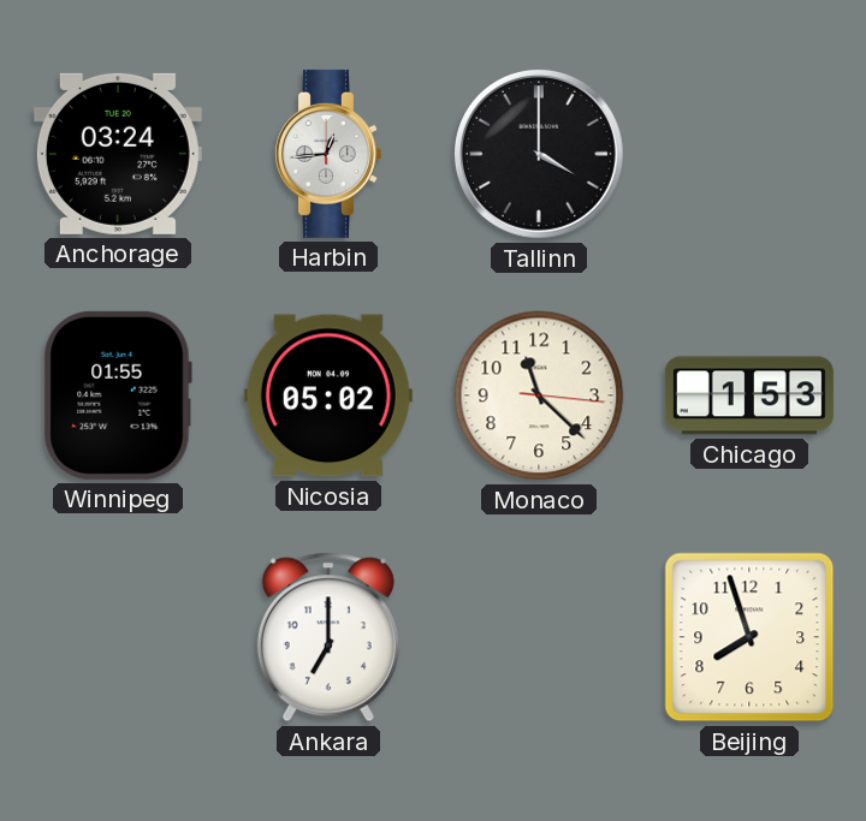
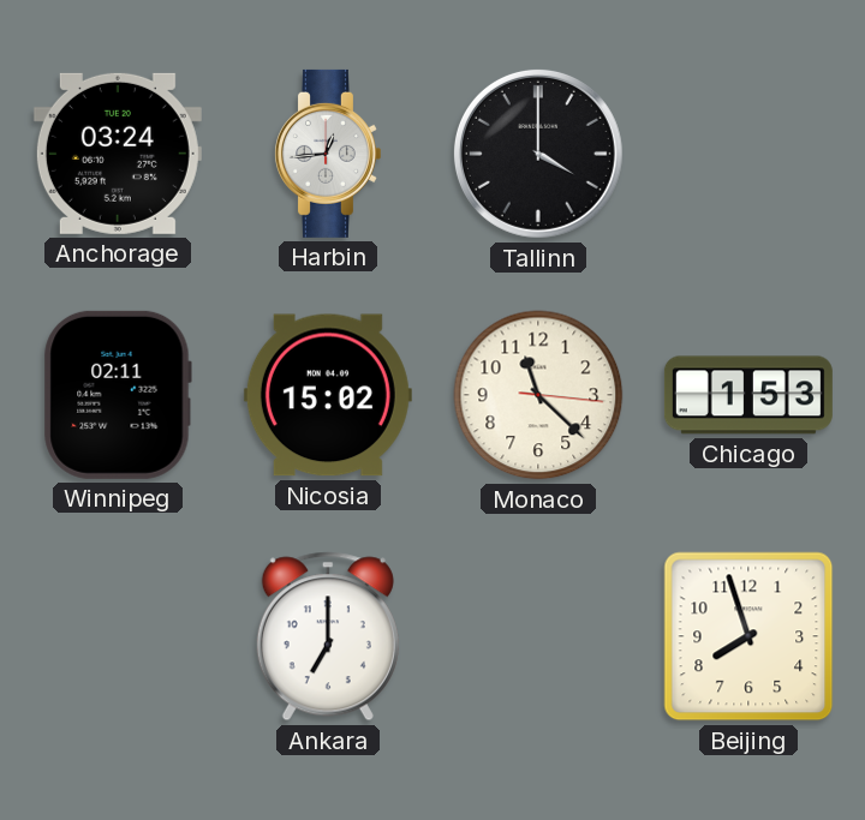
Winnipeg: 01:55 -> 02:11 (118, 395)
Nicosia: 05:02 -> 15:02 (328, 395)
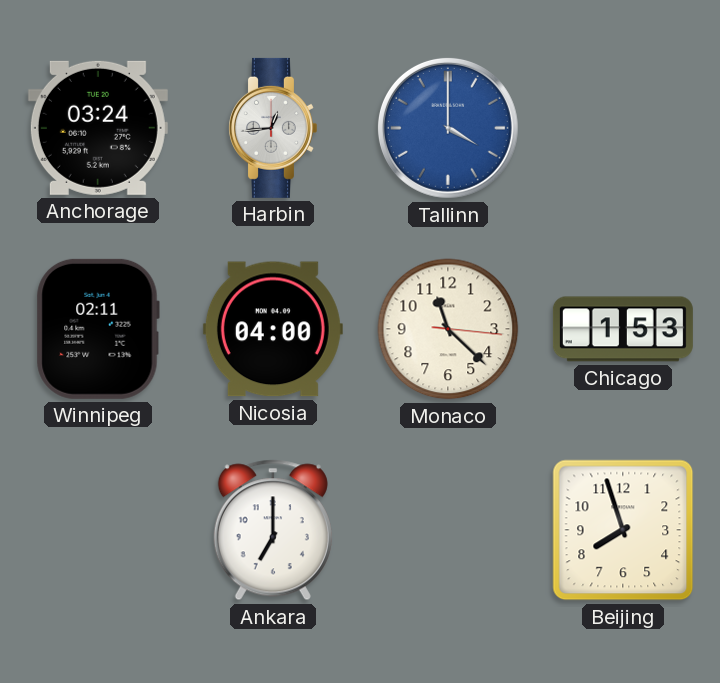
Tallinn dial: black -> blue (448, 128)
Nicosia: 15:02 -> 04:00 (273, 329)
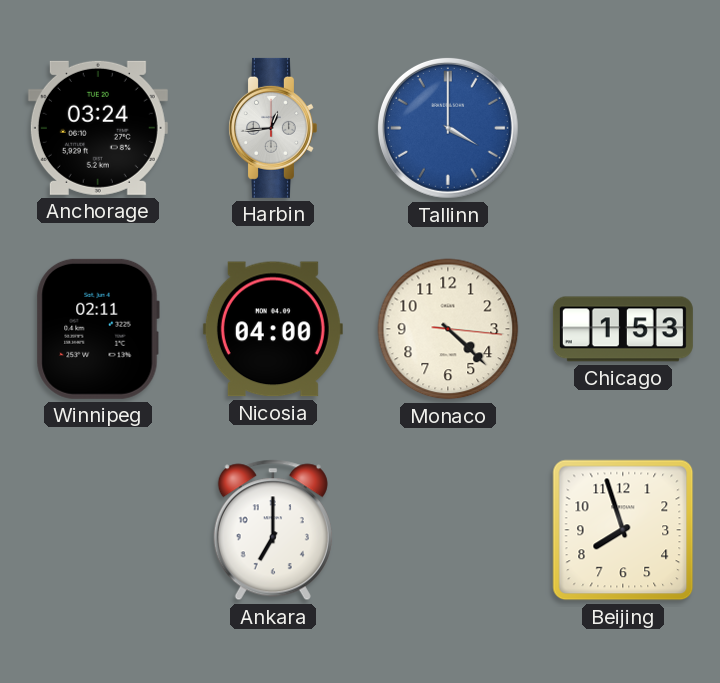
Monaco: 11:22 -> 4:22 (448, 329)
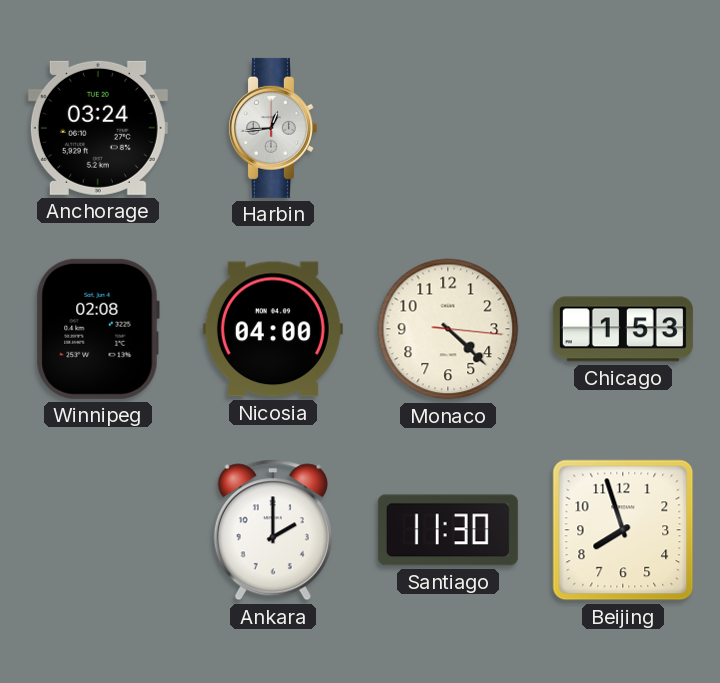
Tallinn: 4:00 -> none (448, 128)
Winnipeg: 02:11 -> 02:08 (98, 329)
Ankara: 7:00 -> 2:00 (273, 530)
Santiago: none -> 11:30 (448, 530)
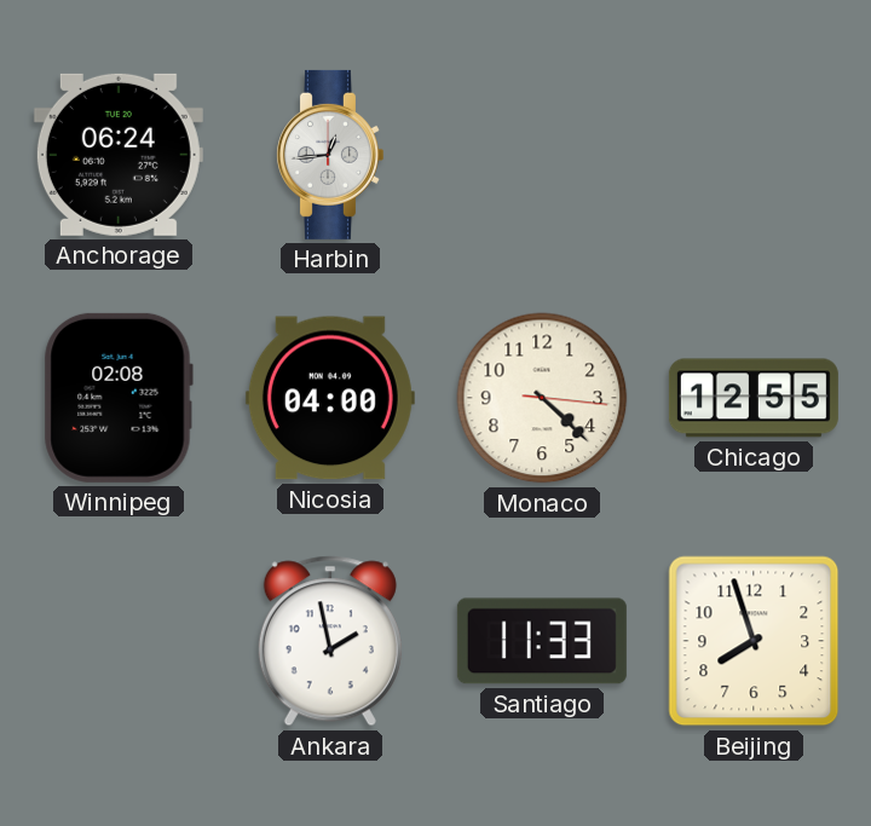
Anchorage: 03:24 -> 06:24 (119, 155)
Chicago: 1:53 -> 12:55 (754, 398)
Ankara: 2:00 -> 1:58 (330, 641)
Santiago: 11:30 -> 11:33 (542, 641)
